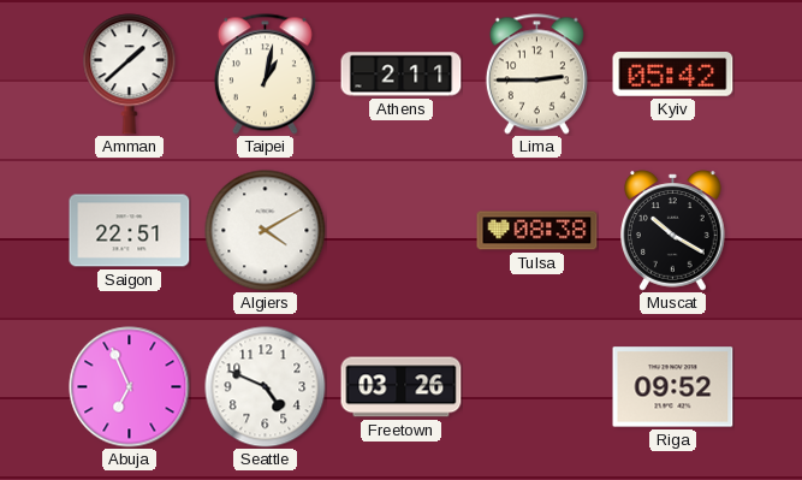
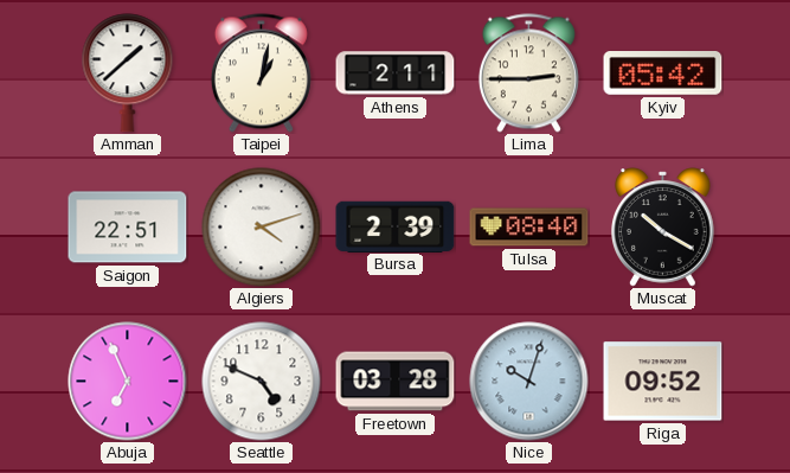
Algiers: 4:10 -> 4:12 (262, 228)
Bursa: none -> 2:39 (396, 226)
Tulsa: 08:38 -> 08:40 (529, 228)
Freetown: 03:26 -> 03:28 (396, 382)
Nice: none -> 10:03 (529, 382)
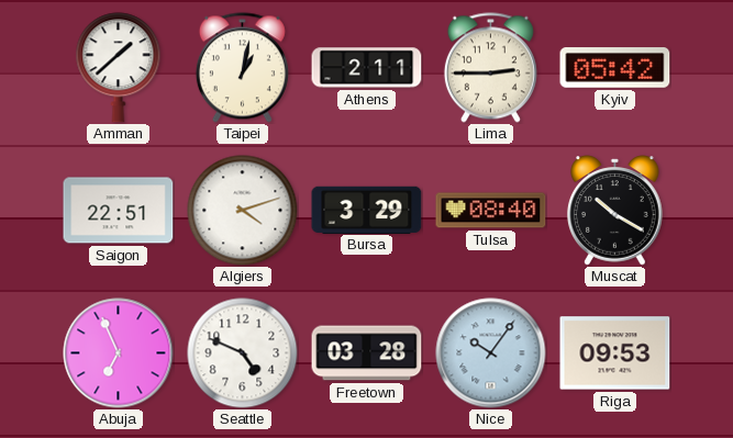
Bursa: 2:39 -> 3:29 (367, 210)
Nice: 10:03 -> 10:06 (491, 353)
Riga: 09:52 -> 09:53 (615, 353)
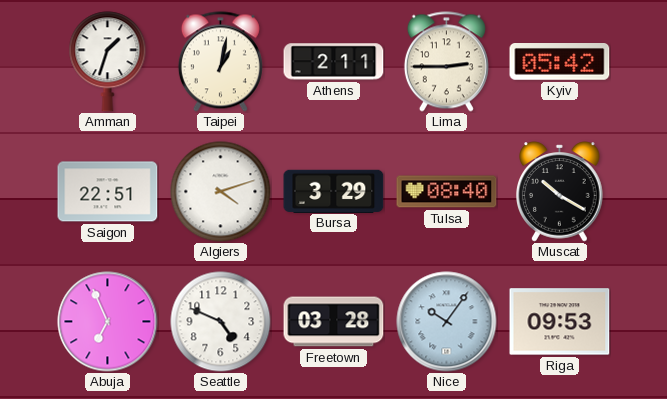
Amman: 1:38 -> 1:33 (108, 62)
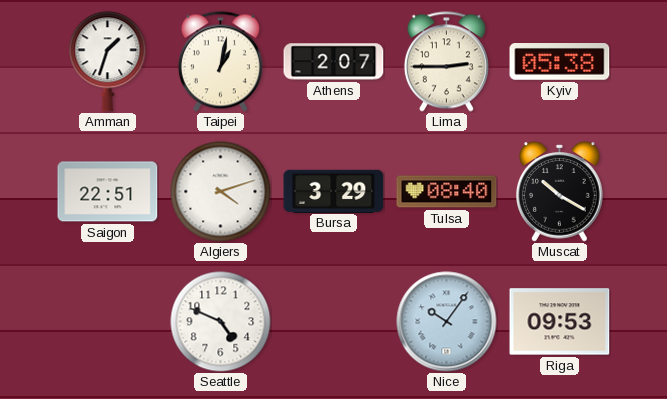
Athens: 2:11 -> 2:07 (334, 62)
Kyiv: 05:42 -> 05:38 (560, 62)
Abuja: 6:56 -> none (108, 322)
Freetown: 03:28 -> none (334, 322)
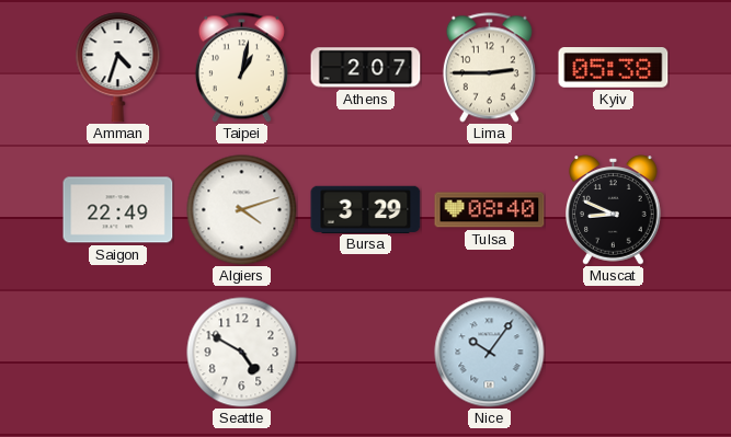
Amman: 1:33 -> 4:33 (118, 68)
Saigon: 22:51 -> 22:49 (118, 210)
Muscat: 10:20 -> 8:49 (614, 210)
Seattle: 4:49 -> 4:50 (242, 353)
Riga: 09:53 -> none (560, 322)
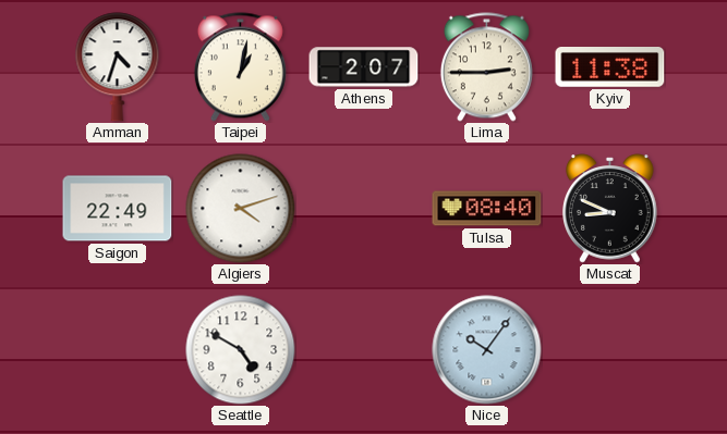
Kyiv: 05:38 -> 11:38 (610, 67)
Bursa: 3:29 -> none (366, 209)
